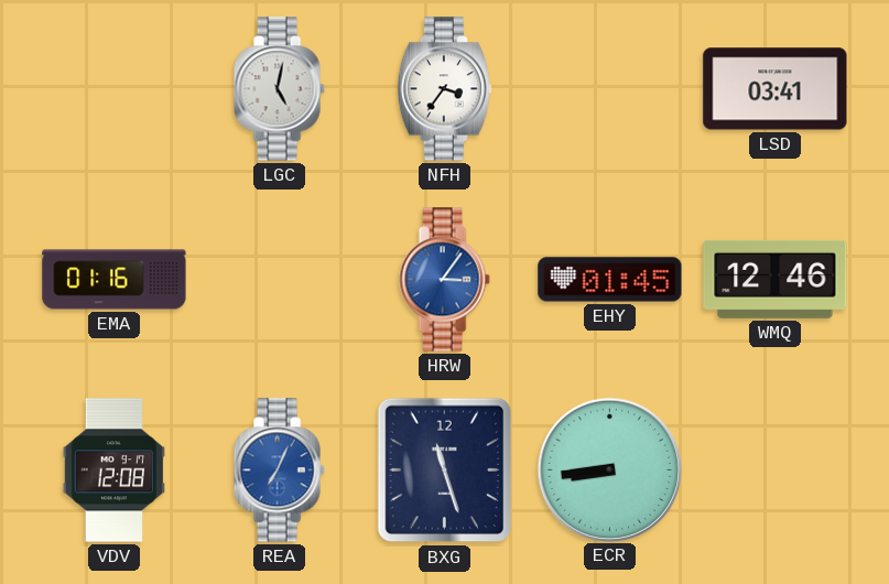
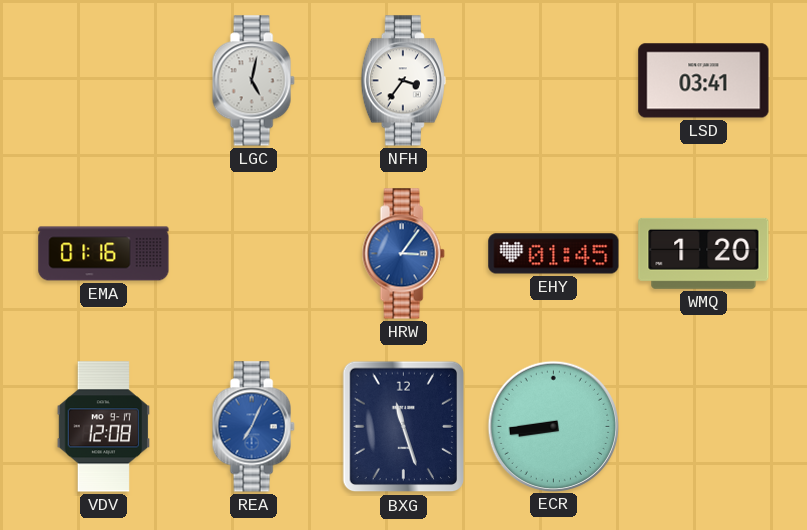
WMQ: 12:46 -> 1:20 (704, 253)
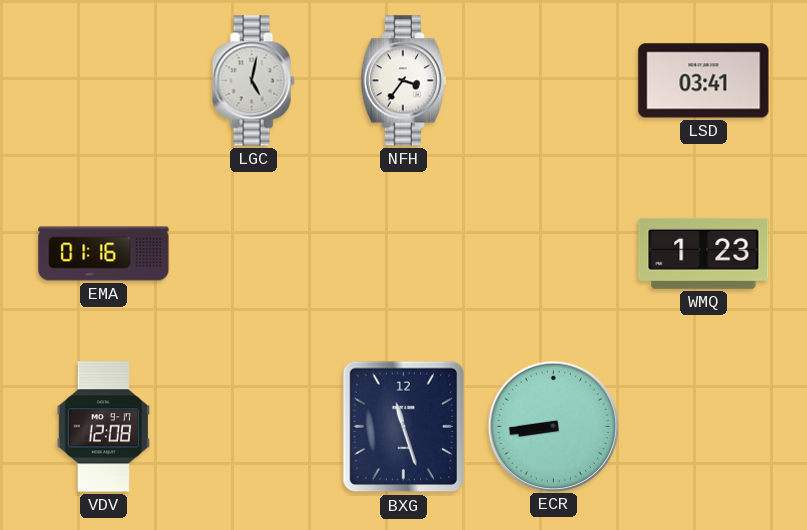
HRW: 3:06 -> none (403, 254)
EHY: 01:45 -> none (554, 254)
WMQ: 1:20 -> 1:23 (704, 253)
REA: 7:04 -> none (253, 427)
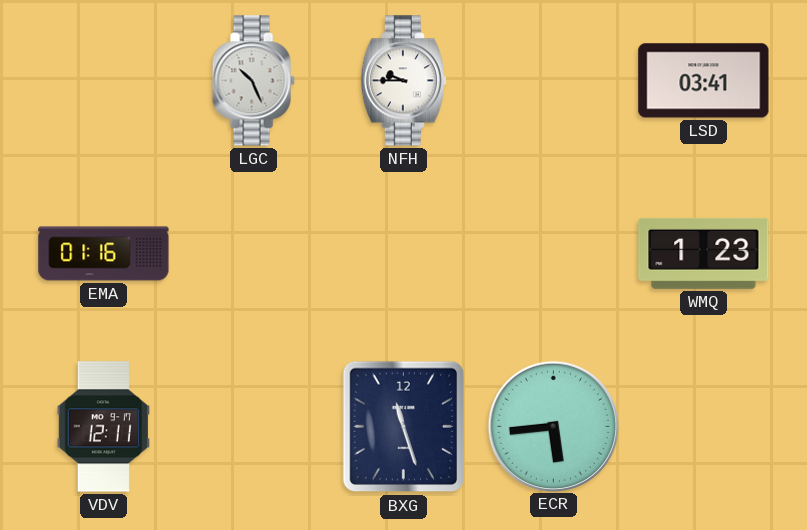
LGC: 5:02 -> 10:26 (253, 81)
NFH: 3:36 -> 9:45 (403, 81)
VDV: 12:08 -> 12:11 (103, 427)
ECR: 8:44 -> 5:44 (553, 426)
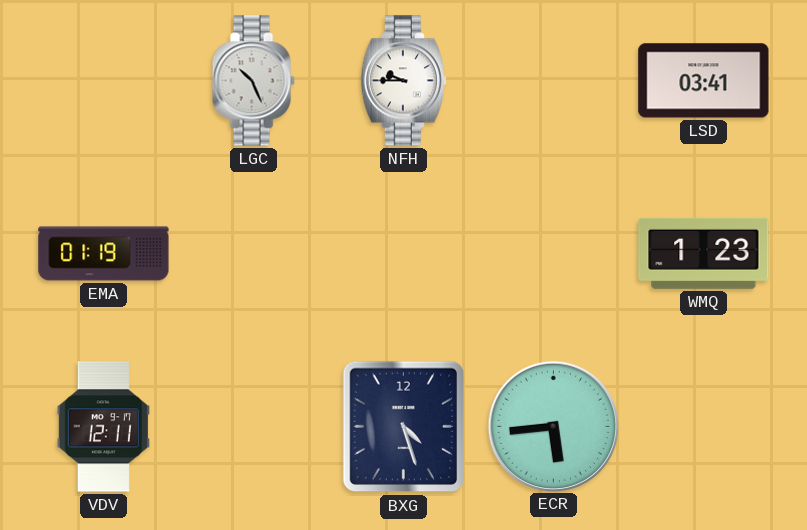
EMA: 01:16 -> 01:19 (104, 254)
BXG: 11:27 -> 4:27 (403, 427)
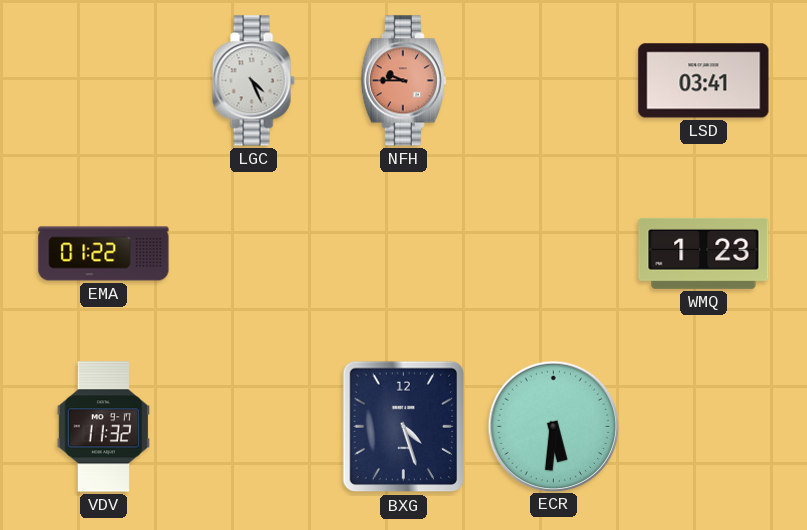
LGC: 10:26 -> 4:26 (253, 81)
NFH dial: white -> salmon (403, 81)
EMA: 01:19 -> 01:22 (104, 254)
VDV: 12:11 -> 11:32 (103, 427)
ECR: 5:44 -> 5:31 (553, 426)
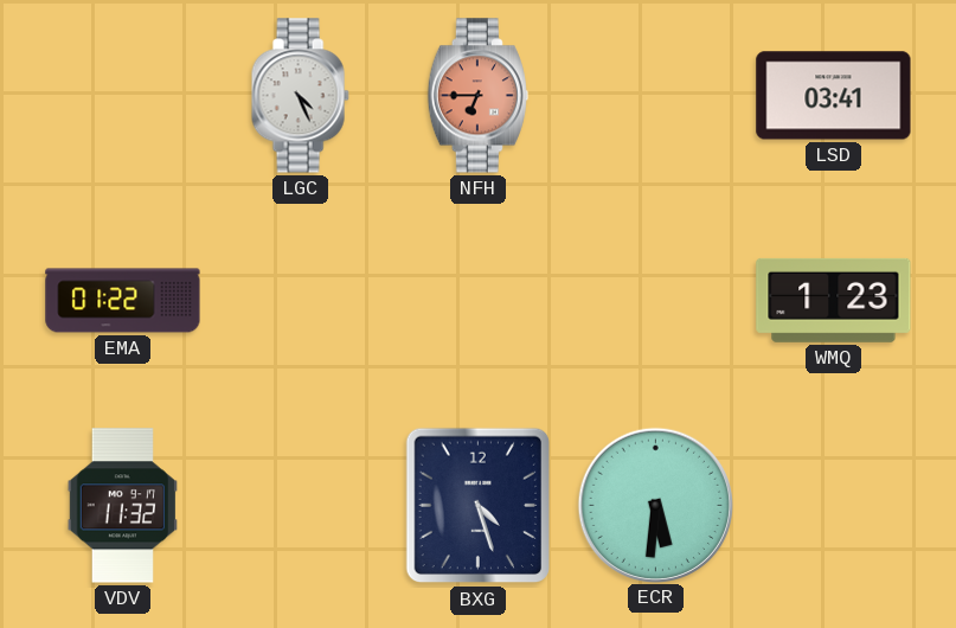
NFH: 9:45 -> 6:45 (477, 96)
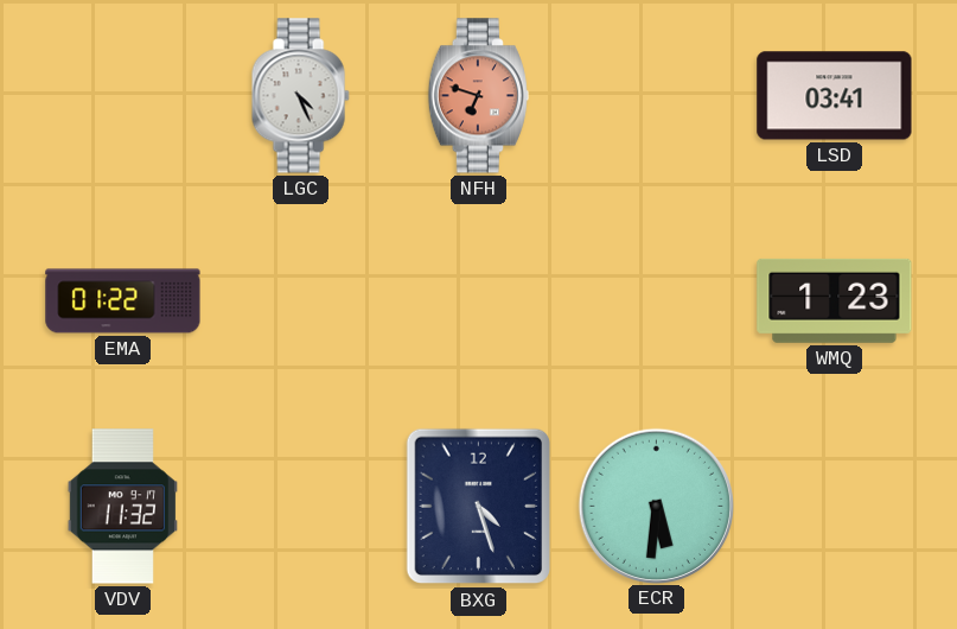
NFH: 6:45 -> 6:48 (478, 96)
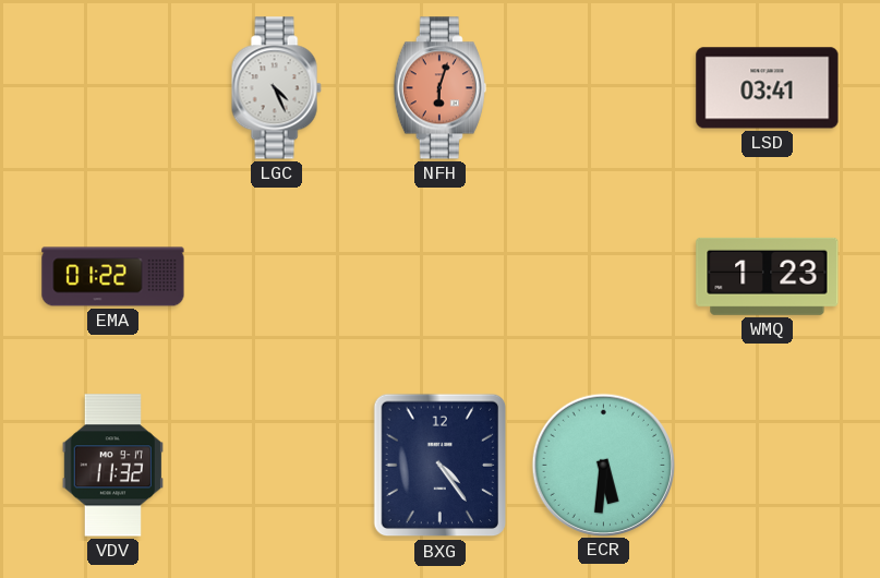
NFH: 6:48 -> 6:03 (439, 88)
BXG: 4:27 -> 4:24 (439, 466)
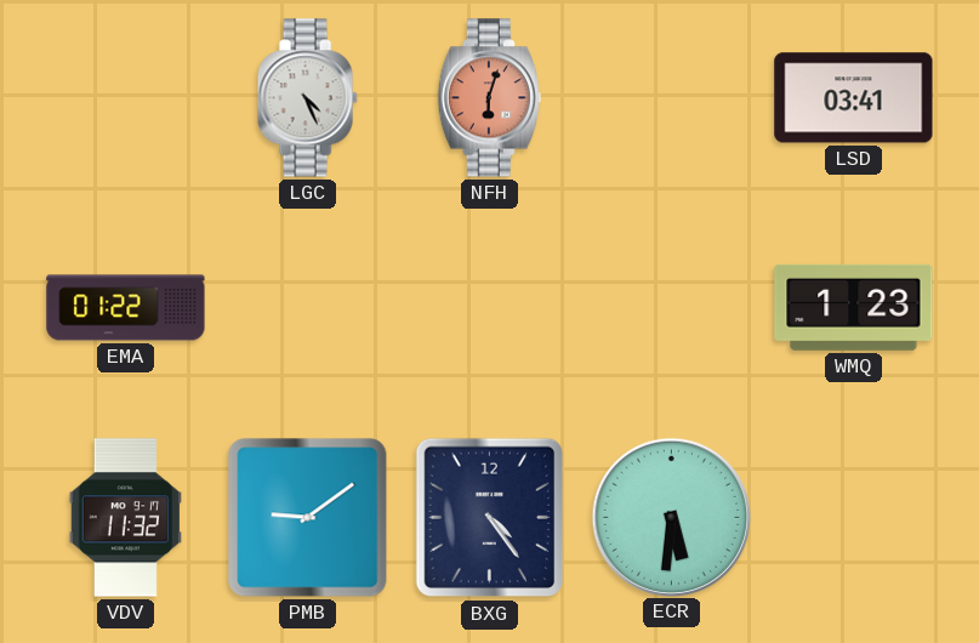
PMB: none -> 9:09 (308, 518)
